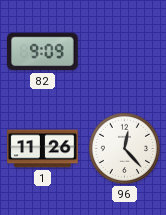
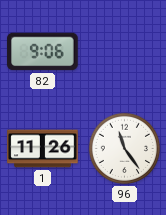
82: 9:09 -> 9:06 (43, 52)
96: 12:23 -> 11:24 (124, 148)
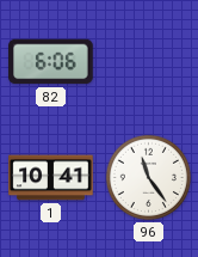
82: 9:06 -> 6:06 (51, 62)
1: 11:26 -> 10:41 (51, 178)
